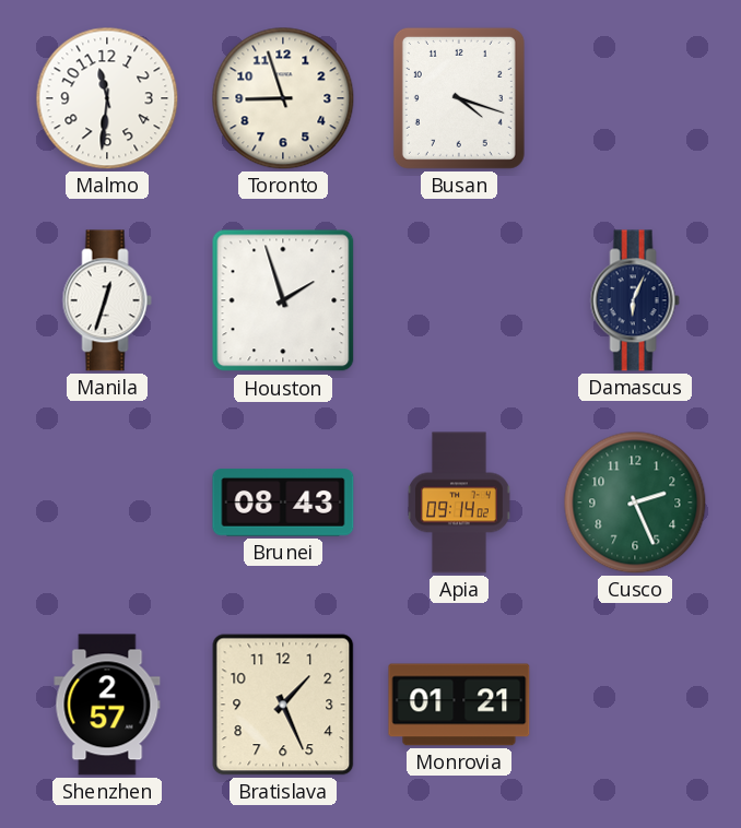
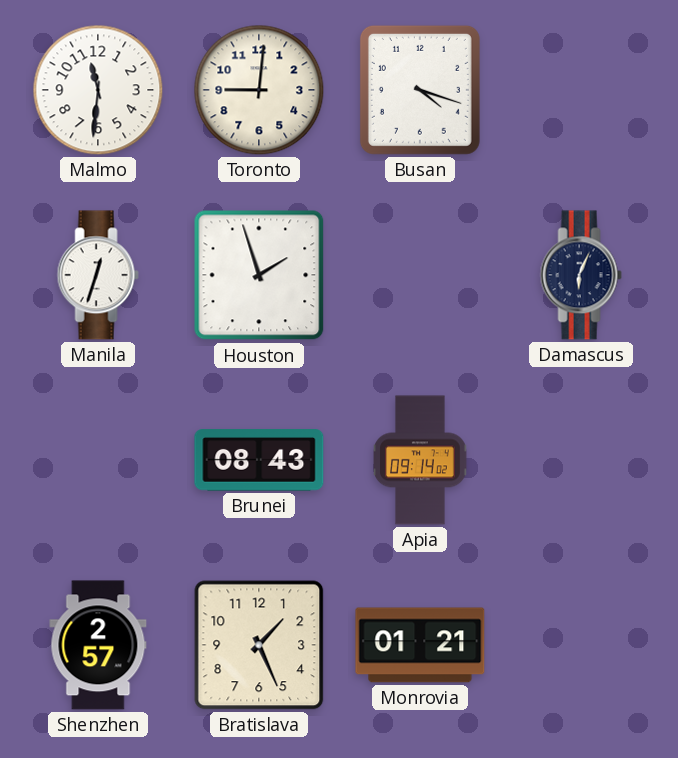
Toronto: 8:57 -> 9:01 (259, 90)
Cusco: 2:26 -> none (635, 502)
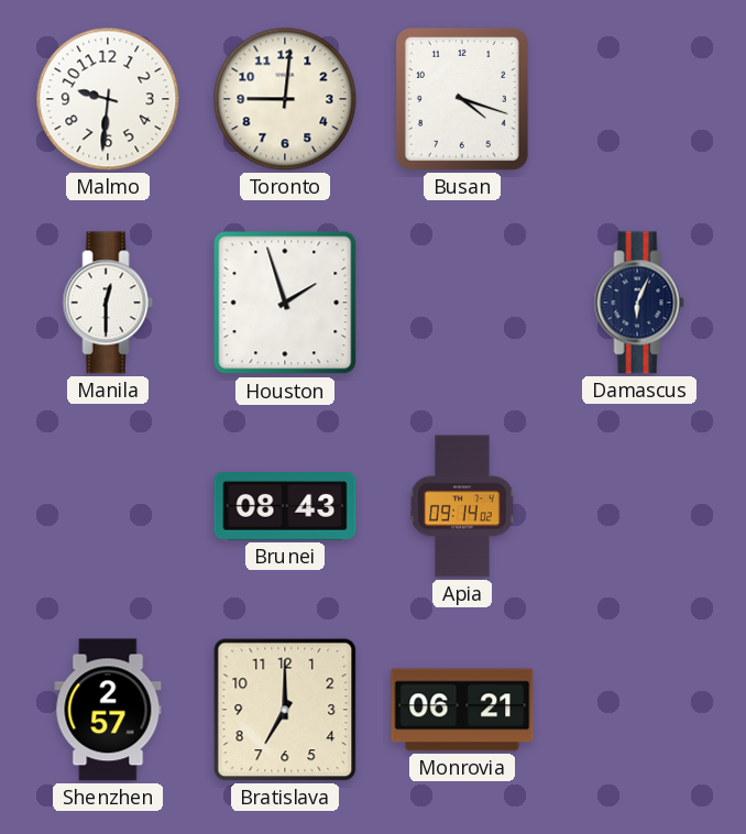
Malmo: 11:31 -> 9:31 (108, 99)
Manila: 12:33 -> 12:30 (108, 303)
Bratislava: 1:26 -> 7:00 (285, 710)
Monrovia: 01:21 -> 06:21 (462, 710)
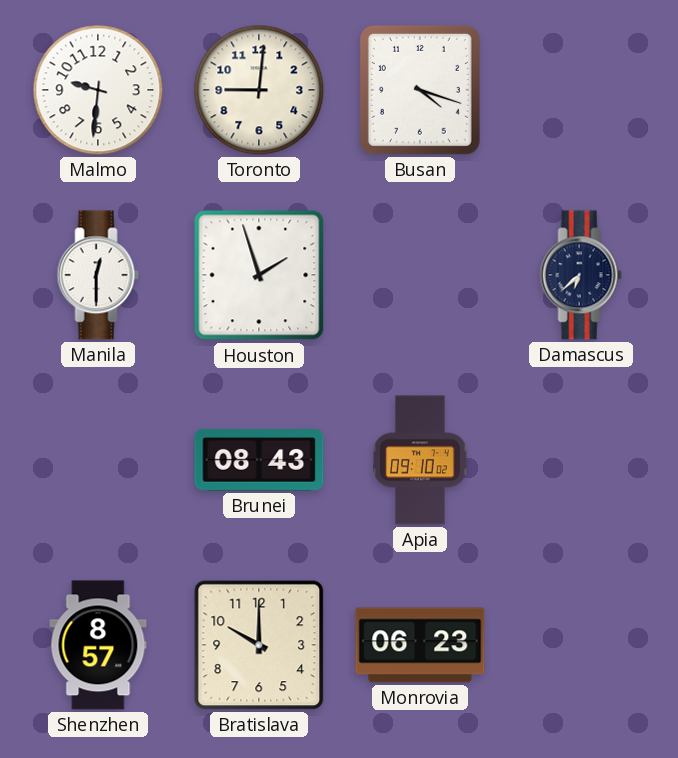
Damascus: 6:04 -> 6:38 (581, 275)
Apia: 09:14 -> 09:10 (420, 460)
Shenzhen: 2:57 -> 8:57 (98, 645)
Bratislava: 7:00 -> 10:00 (259, 645)
Monrovia: 06:21 -> 06:23 (420, 645)
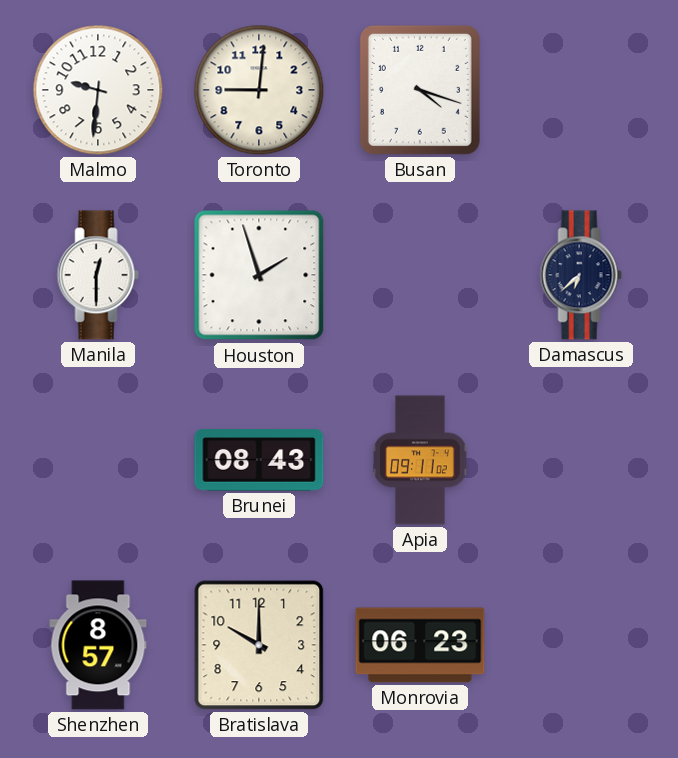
Apia: 09:10 -> 09:11 (420, 460)
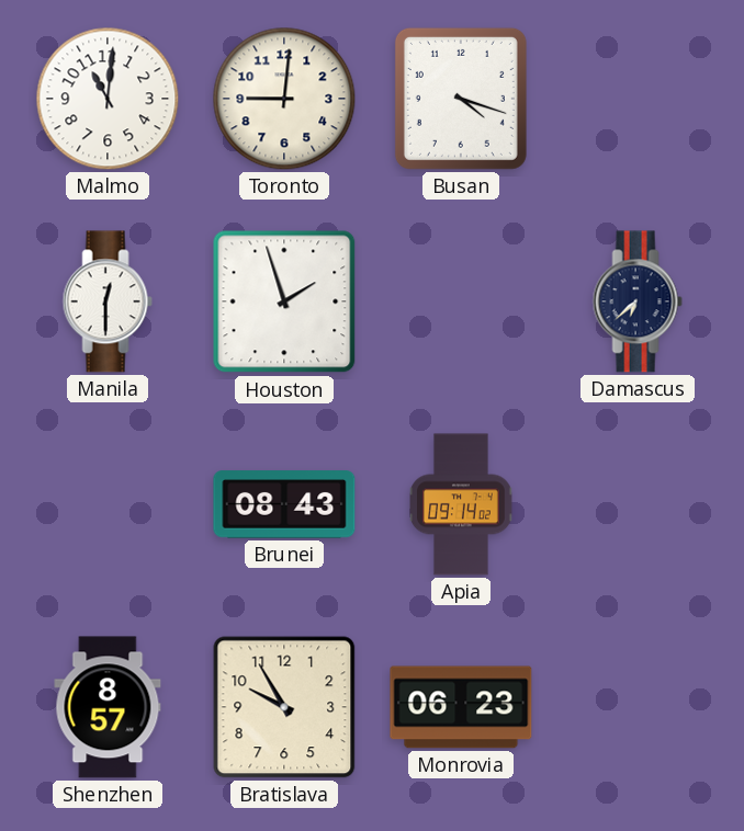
Malmo: 9:31 -> 11:01 (108, 99)
Apia: 09:11 -> 09:14 (461, 504)
Bratislava: 10:00 -> 9:55 (284, 707)
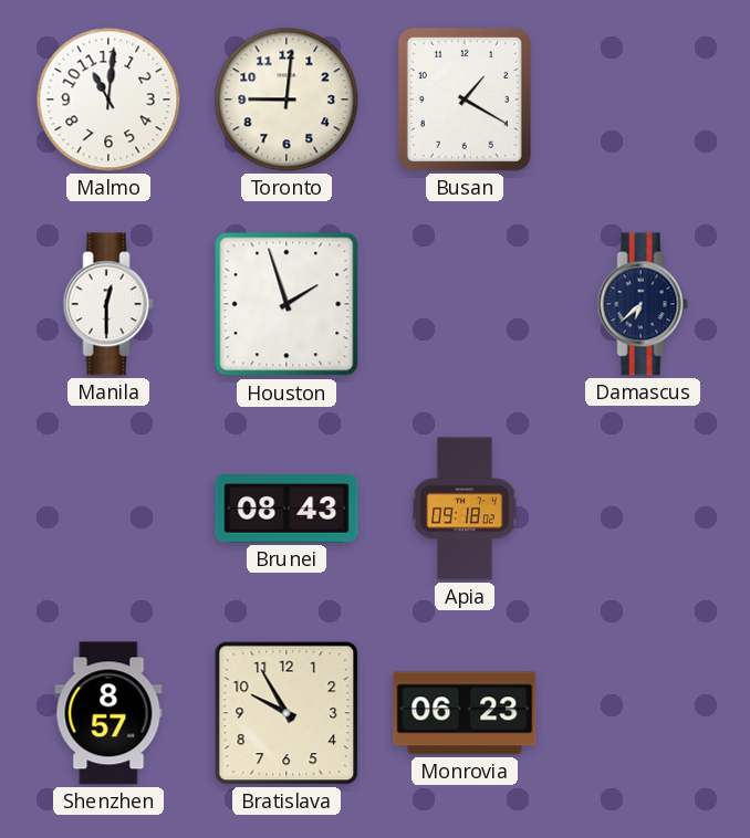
Busan: 4:18 -> 1:20 (465, 99)
Apia: 09:14 -> 09:18 (465, 509)
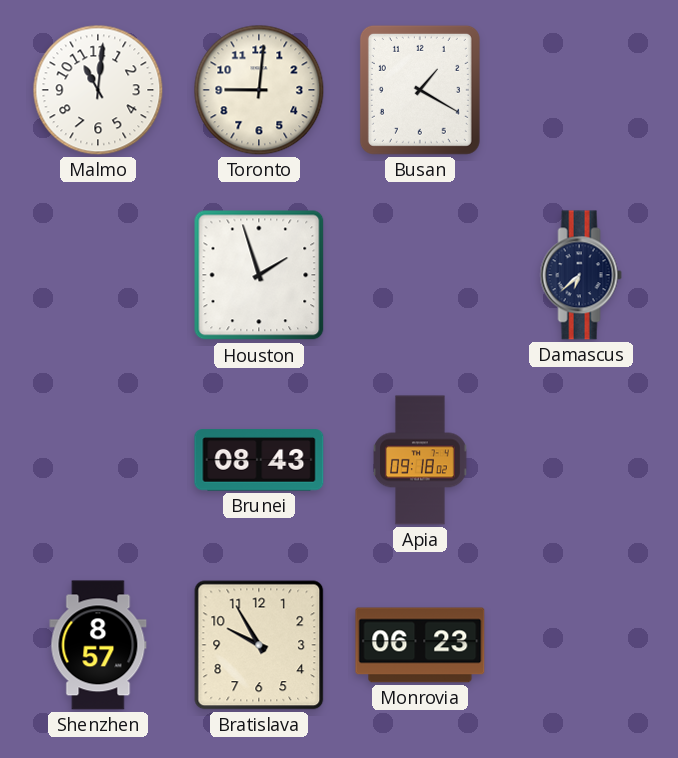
Manila: 12:30 -> none (108, 304)
